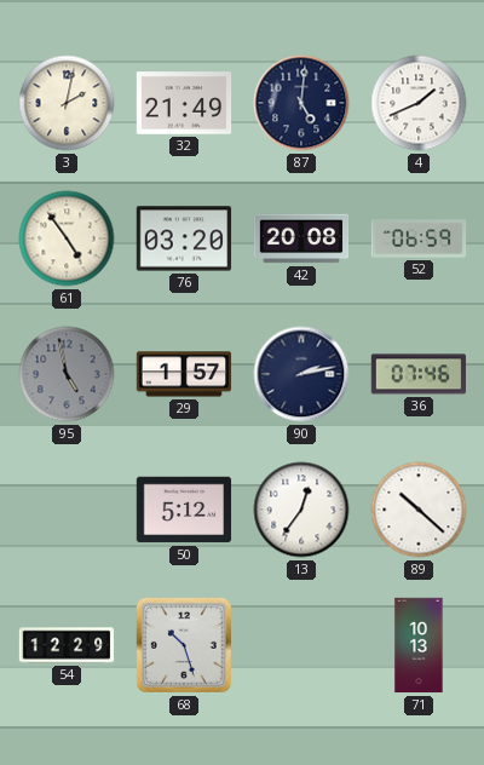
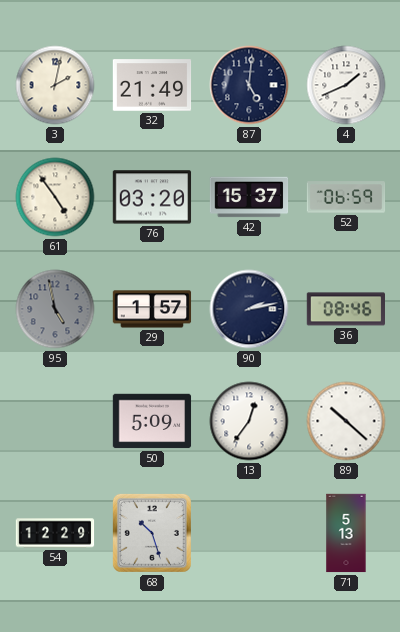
42: 20:08 -> 15:37 (249, 197)
36: 07:46 -> 08:46 (346, 309)
50: 5:12 -> 5:09 (152, 421)
71: 10:13 -> 5:13 (346, 533)
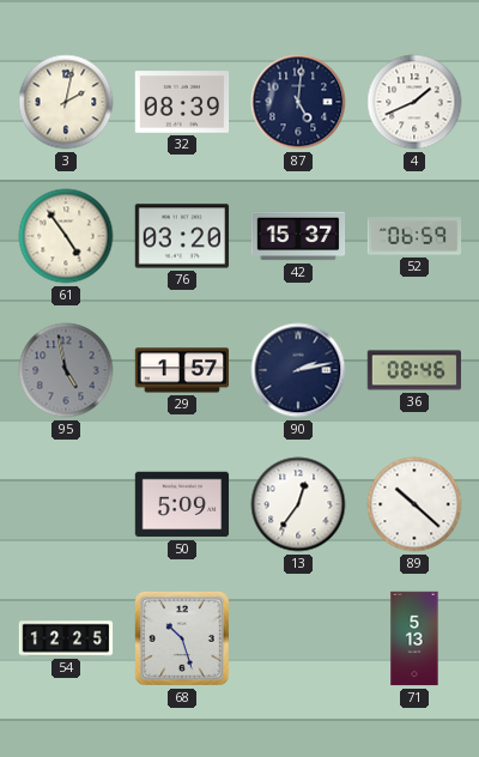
32: 21:49 -> 08:39 (182, 102)
54: 12:29 -> 12:25 (66, 638)
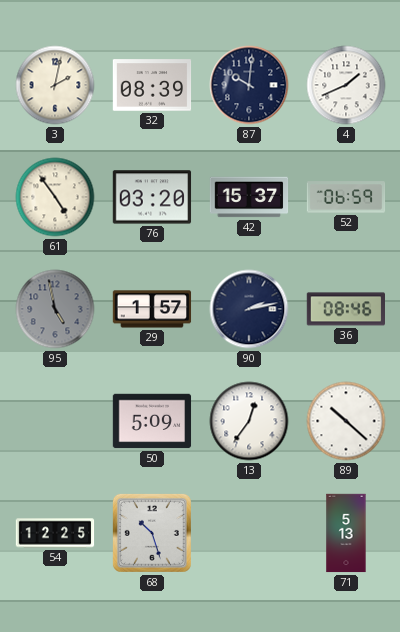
87: 5:01 -> 10:01 (249, 85)
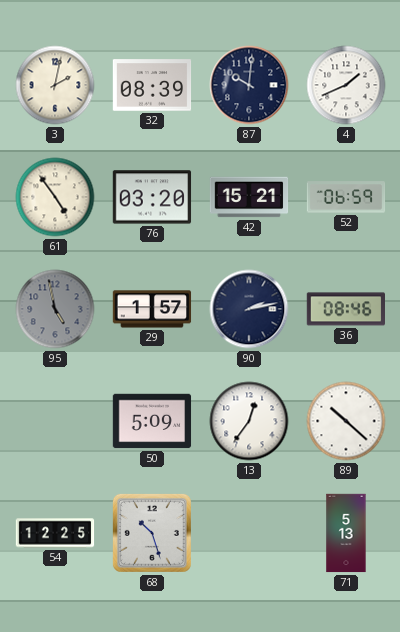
42: 15:37 -> 15:21 (249, 197)
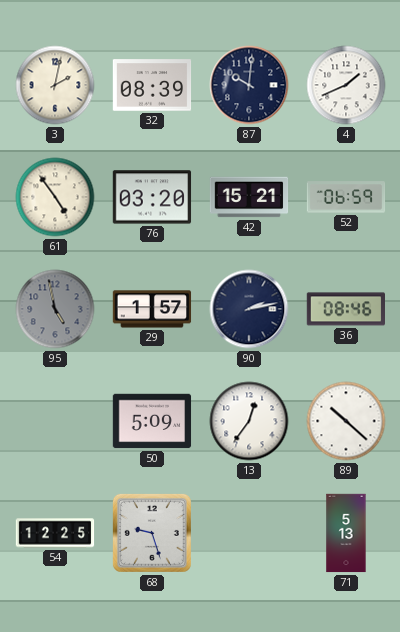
68: 10:27 -> 9:27 (152, 533)
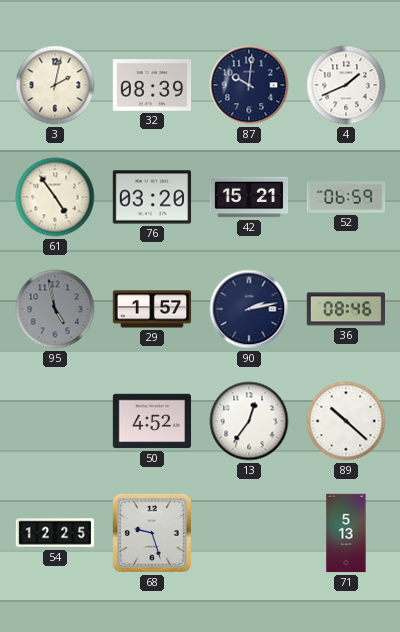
50: 5:09 -> 4:52 (152, 421)
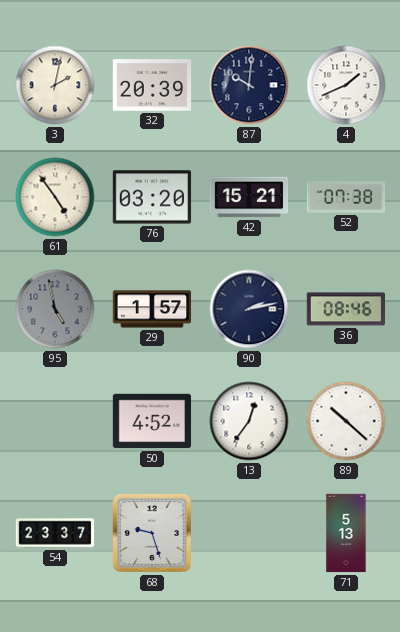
32: 08:39 -> 20:39 (152, 85)
52: 06:59 -> 07:38 (346, 197)
54: 12:25 -> 23:37 (55, 533)
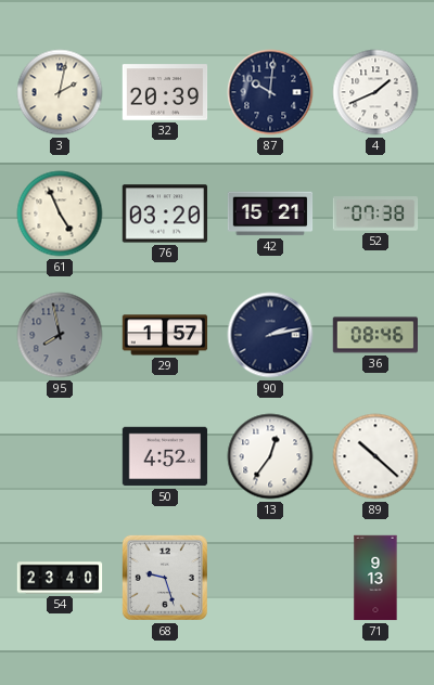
61: 4:54 -> 4:56 (60, 214)
95: 4:58 -> 7:58 (60, 335)
54: 23:37 -> 23:40 (60, 578)
71: 5:13 -> 9:13 (375, 578)
